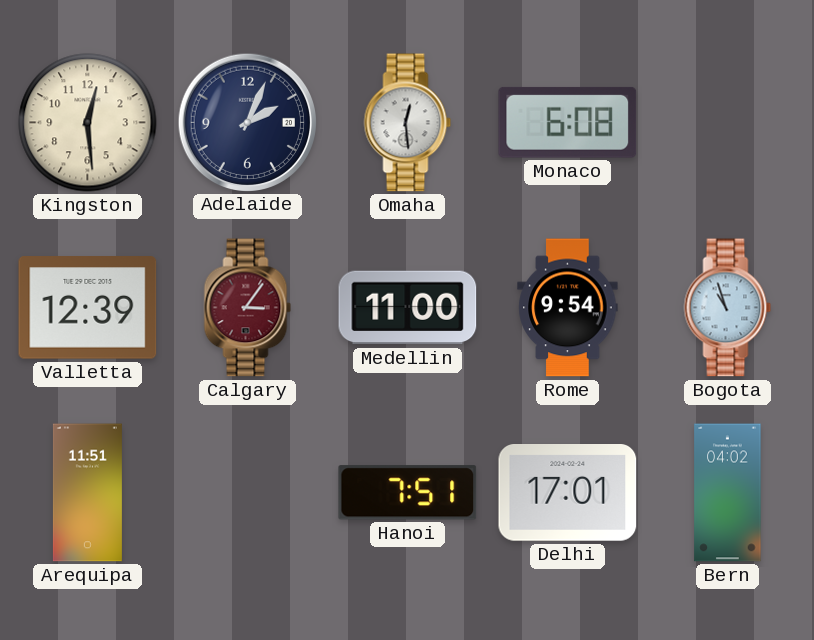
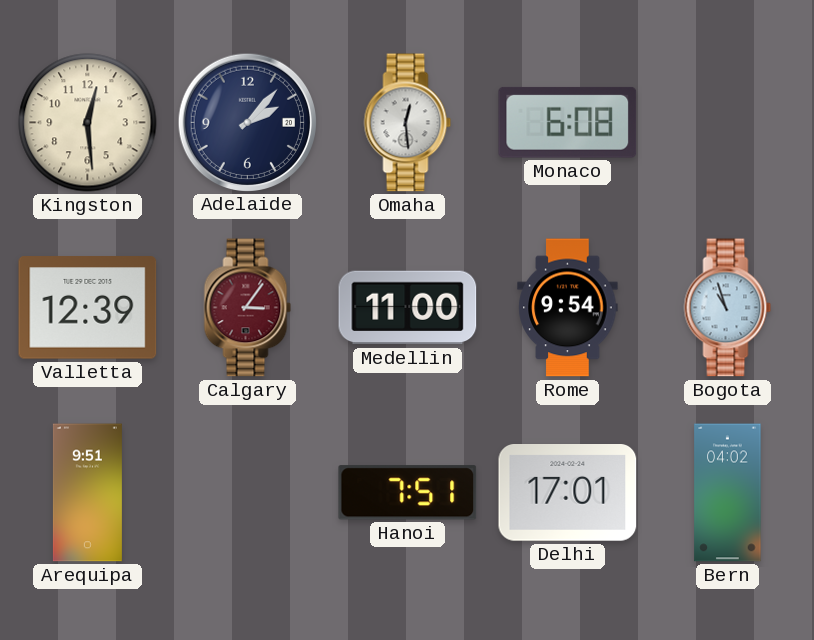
Adelaide: 2:04 -> 2:07 (247, 122)
Arequipa: 11:51 -> 9:51 (87, 493)
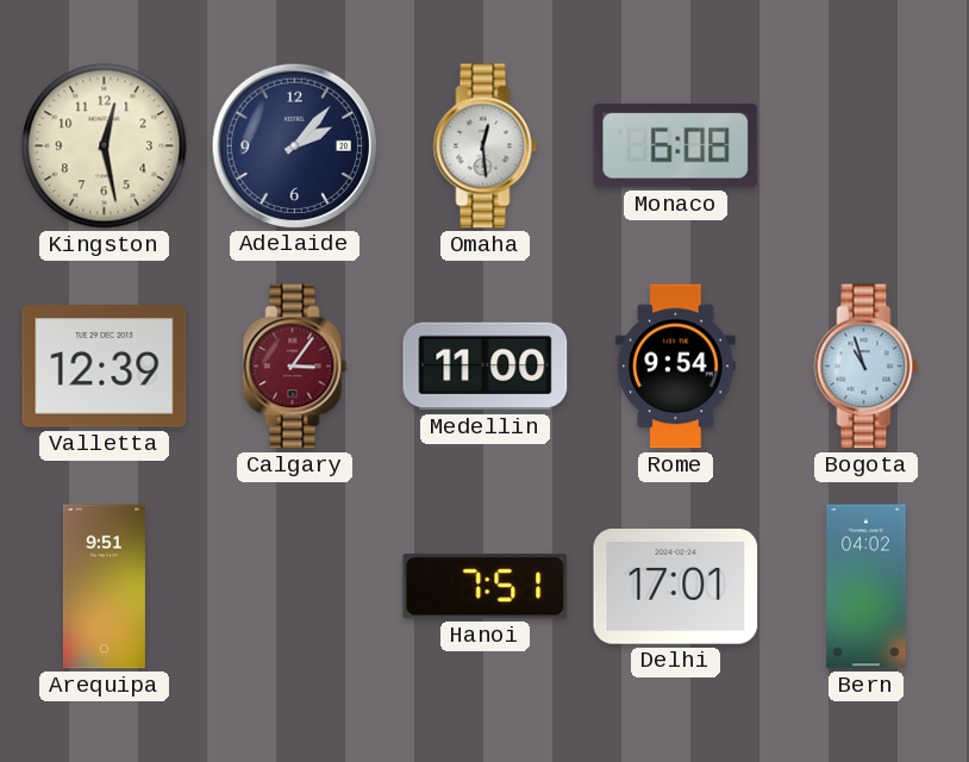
Kingston: 12:29 -> 12:28 (105, 146)
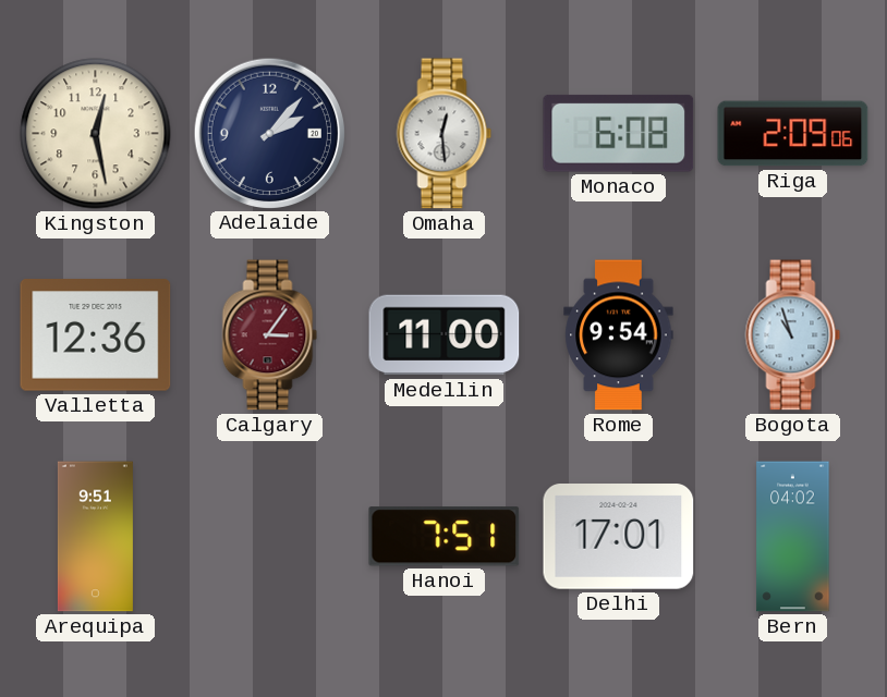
Riga: none -> 2:09 (793, 134)
Valletta: 12:39 -> 12:36 (96, 335)
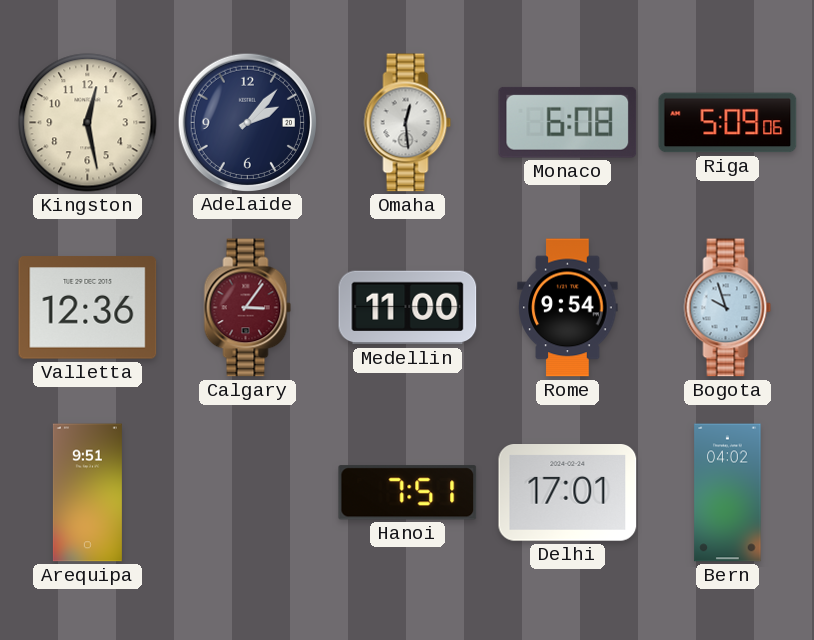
Riga: 2:09 -> 5:09 (728, 123)
Bogota: 10:57 -> 9:57 (728, 308)
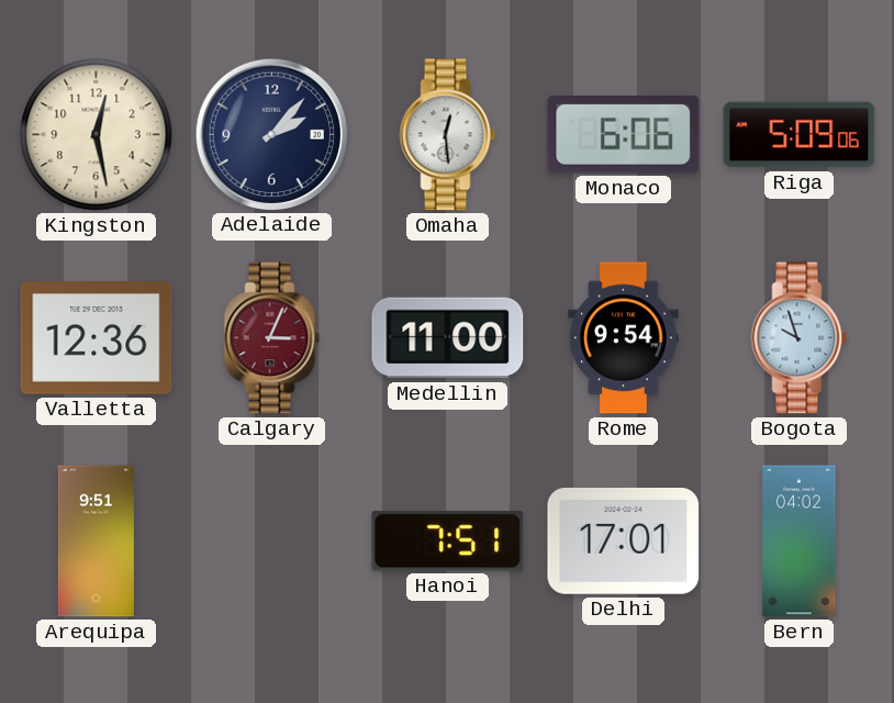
Monaco: 6:08 -> 6:06 (624, 134)
Calgary: 3:06 -> 3:04 (272, 338)
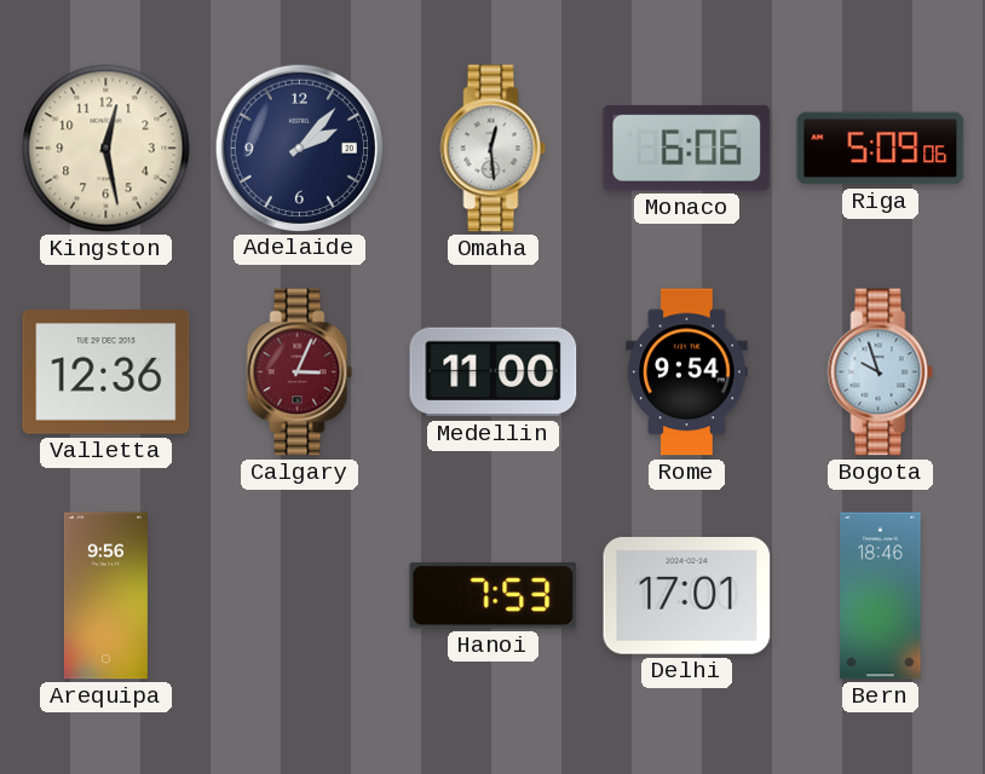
Arequipa: 9:51 -> 9:56 (105, 596)
Hanoi: 7:51 -> 7:53 (494, 596)
Bern: 04:02 -> 18:46 (881, 596)
